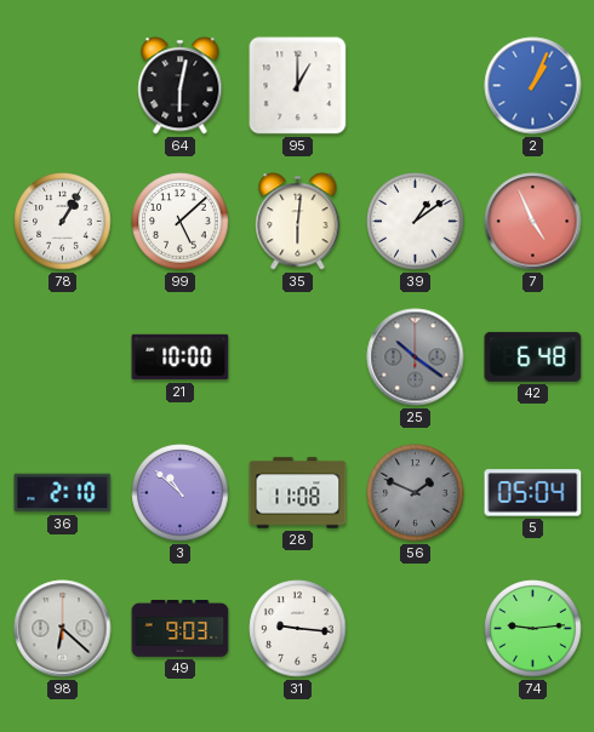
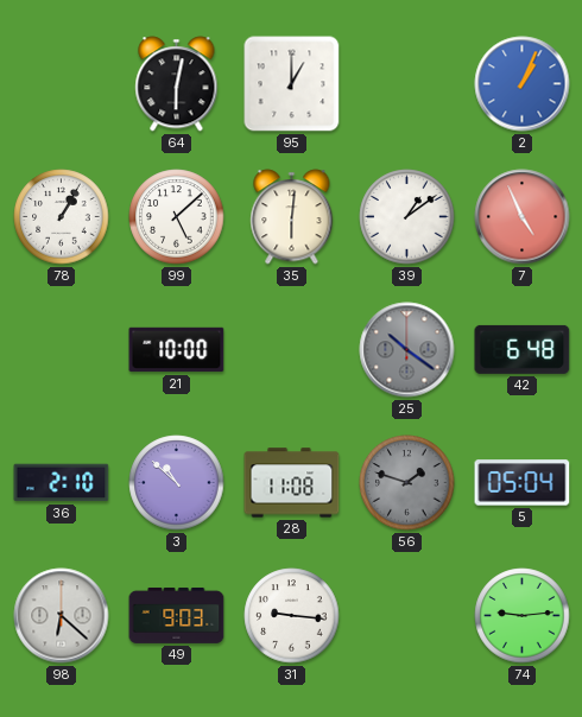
56: 1:49 -> 1:48 (407, 483)
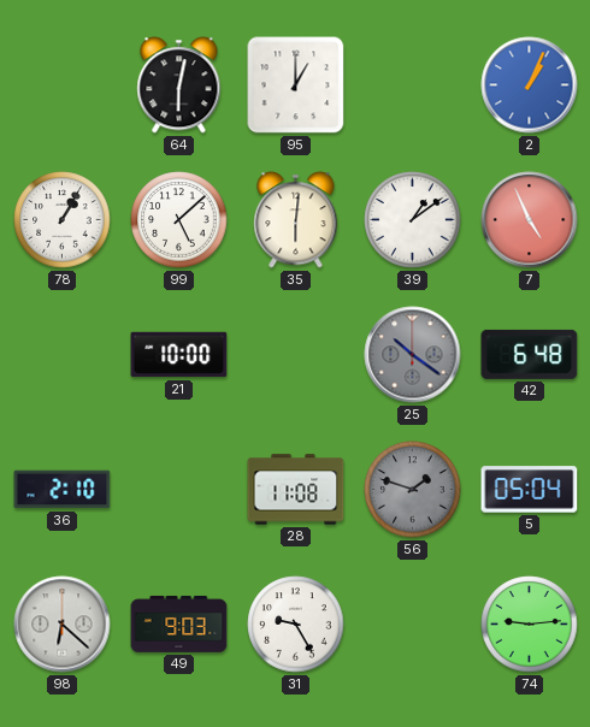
3: 10:52 -> none (177, 483)
31: 9:16 -> 9:25 (296, 625)
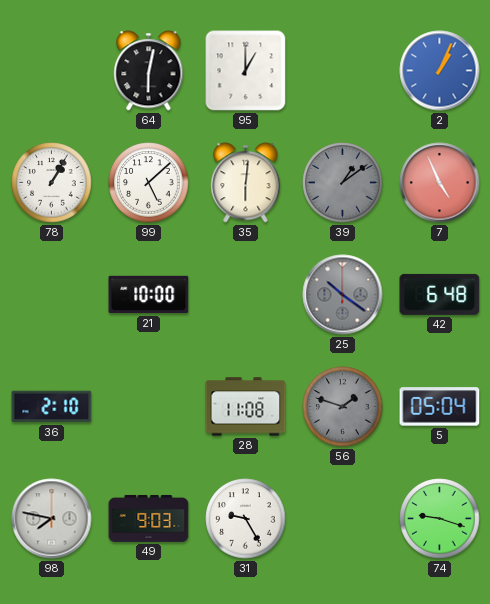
39 dial: white -> grey (343, 183)
98: 6:22 -> 7:47 (52, 519)
74: 9:14 -> 9:18 (440, 519)
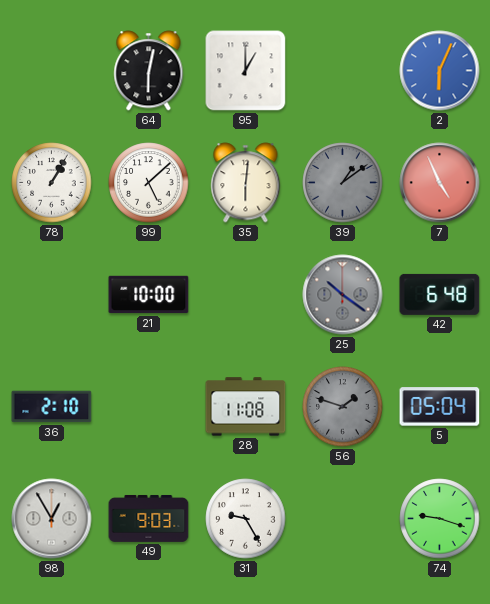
2: 1:04 -> 6:04 (440, 71)
98: 7:47 -> 12:55 (52, 519)
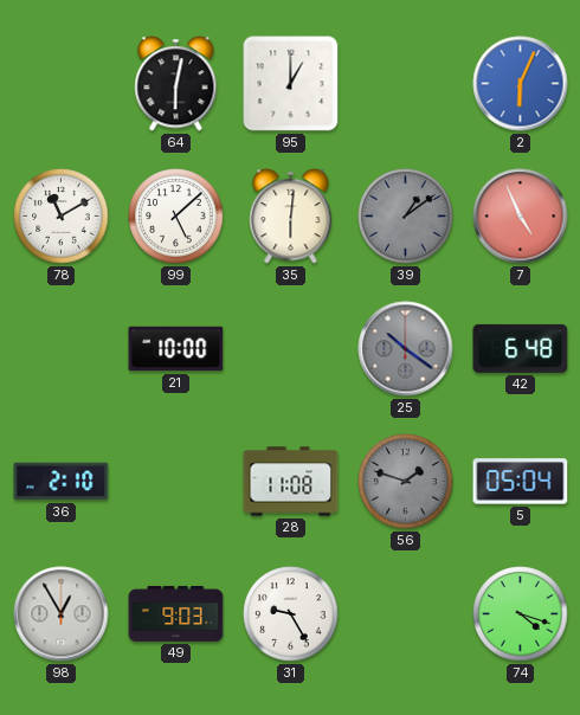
78: 1:05 -> 11:10 (62, 217)
74: 9:18 -> 4:18 (521, 614)
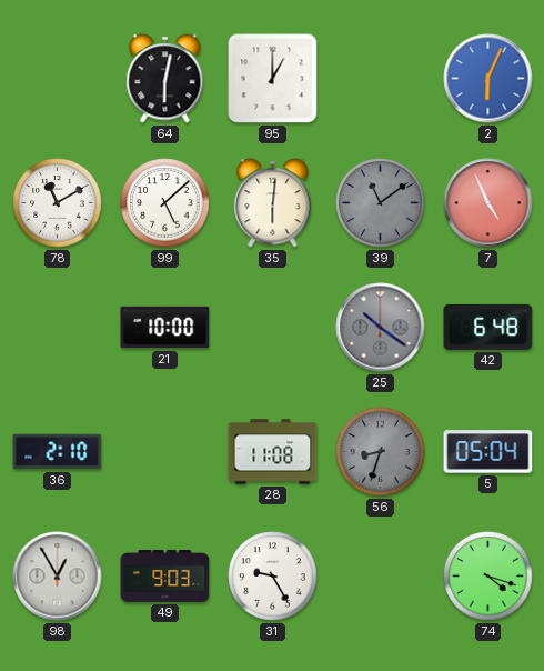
39: 1:09 -> 11:09 (381, 203)
56: 1:48 -> 8:33 (381, 452)
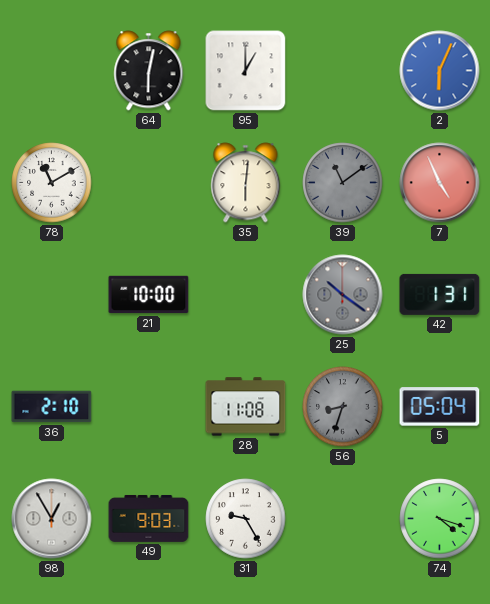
99: 5:08 -> none (165, 203)
42: 6:48 -> 1:31 (440, 294)
